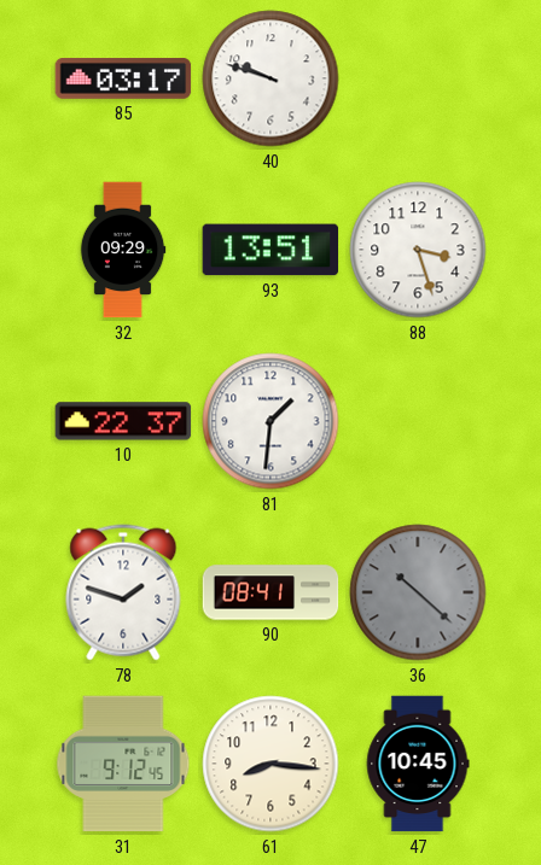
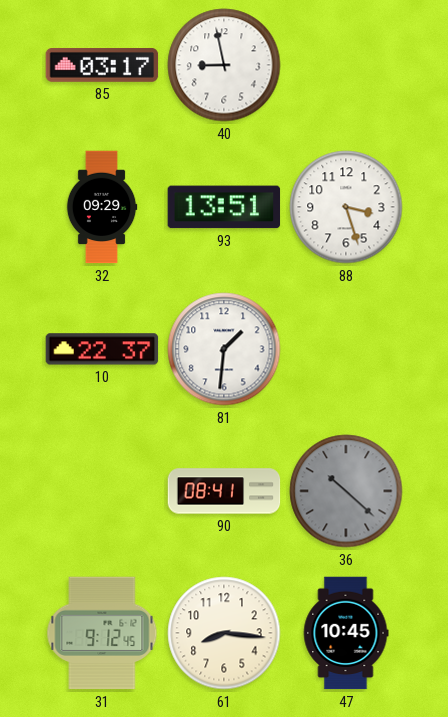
40: 9:48 -> 8:58 (224, 65)
78: 1:48 -> none (123, 592)
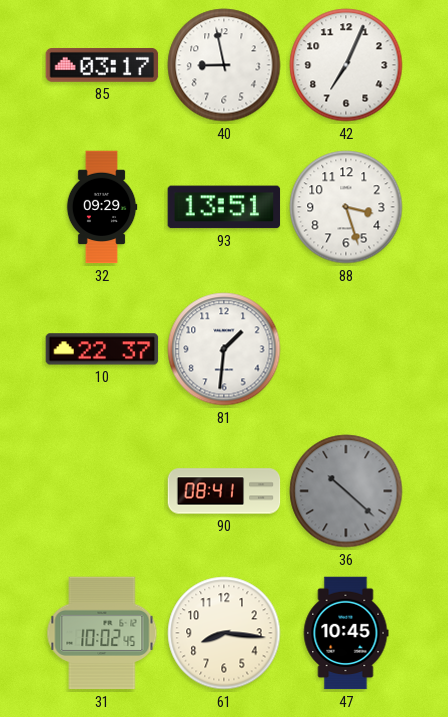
42: none -> 7:04 (346, 65)
31: 9:12 -> 10:02 (102, 633)
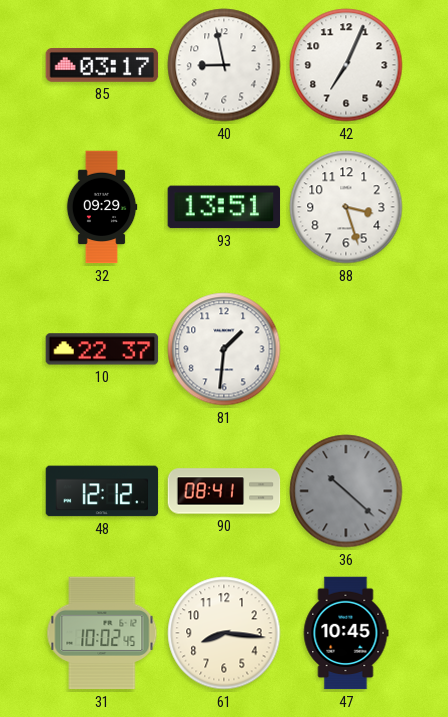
48: none -> 12:12 (102, 491)
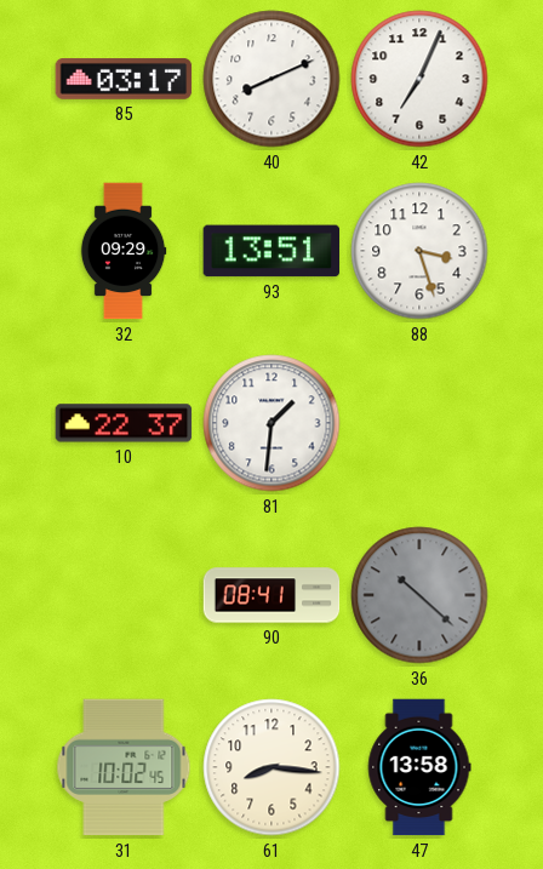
40: 8:58 -> 8:11 (271, 79)
48: 12:12 -> none (102, 491)
47: 10:45 -> 13:58 (419, 767)
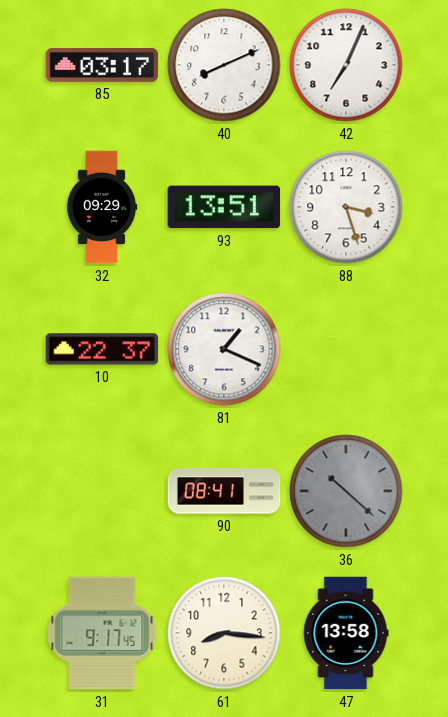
81: 1:31 -> 1:19 (224, 349)
31: 10:02 -> 9:17 (102, 633)
